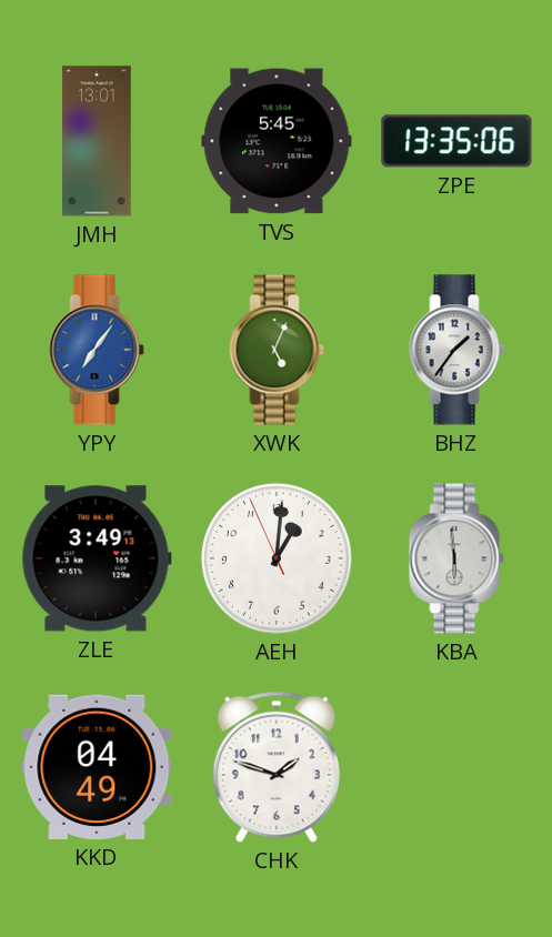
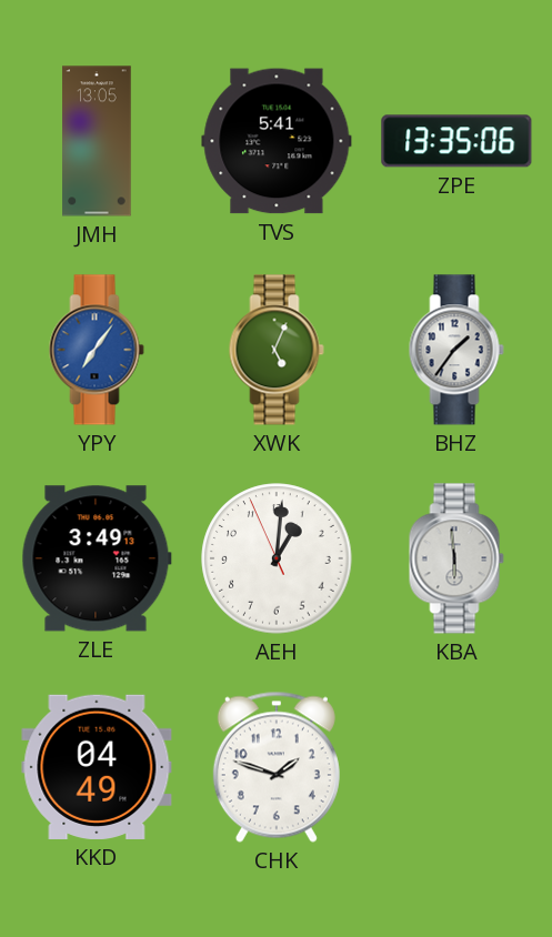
JMH: 13:01 -> 13:05 (97, 141)
TVS: 5:45 -> 5:41 (277, 141)
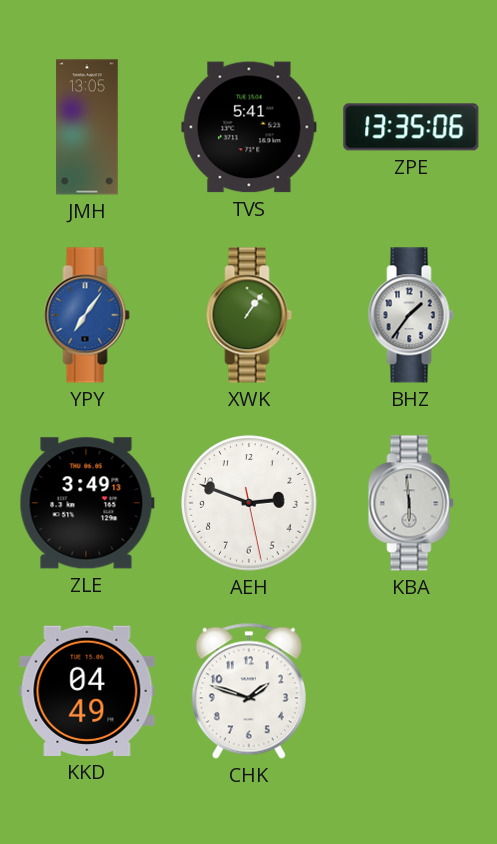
XWK: 5:04 -> 1:06 (249, 315)
AEH: 1:00 -> 2:48 (249, 503)
